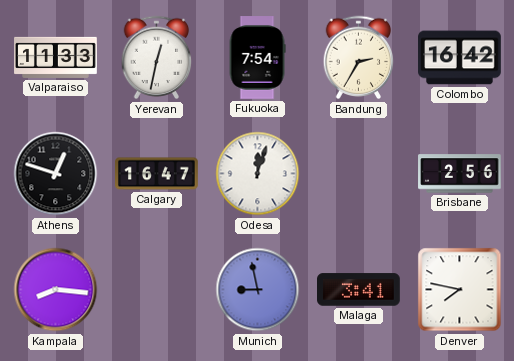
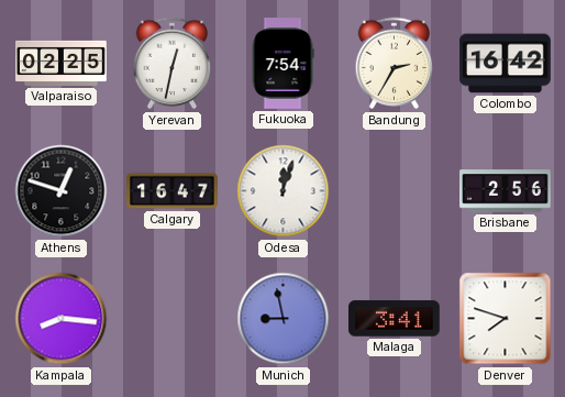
Valparaiso: 11:33 -> 02:25 (62, 63)
Denver: 7:47 -> 7:48 (506, 319)
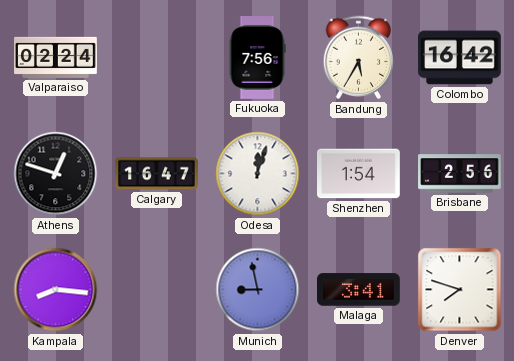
Valparaiso: 02:25 -> 02:24 (56, 57)
Yerevan: 12:32 -> none (173, 64)
Fukuoka: 7:54 -> 7:56 (257, 58)
Bandung: 2:35 -> 5:35 (359, 58)
Shenzhen: none -> 1:54 (359, 174)
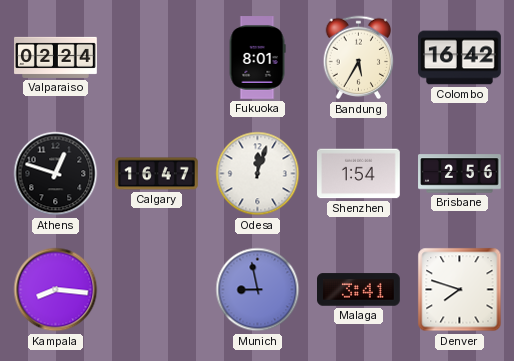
Fukuoka: 7:56 -> 8:01 (257, 58)
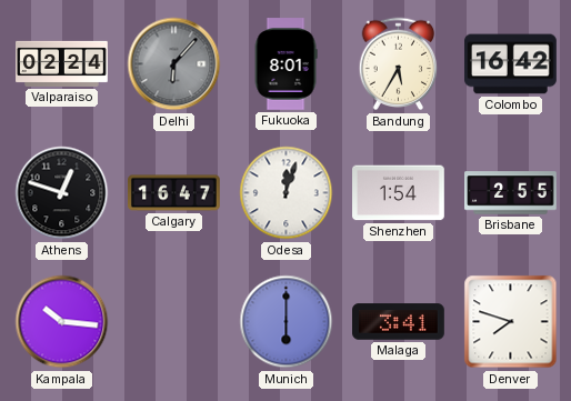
Delhi: none -> 6:07 (174, 64)
Brisbane: 2:56 -> 2:55 (511, 193)
Kampala: 8:16 -> 10:16 (62, 322)
Munich: 8:58 -> 6:00 (287, 322)
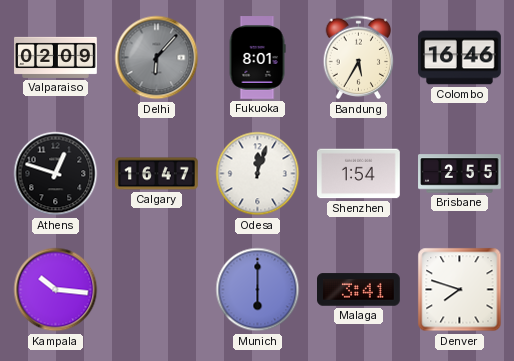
Valparaiso: 02:24 -> 02:09 (56, 57)
Colombo: 16:42 -> 16:46 (460, 58)
